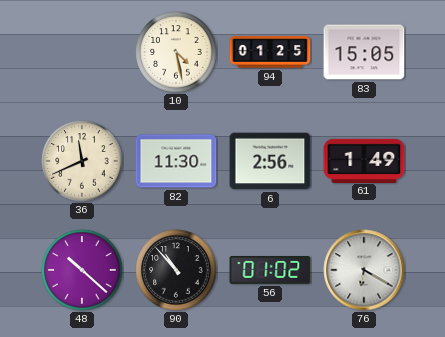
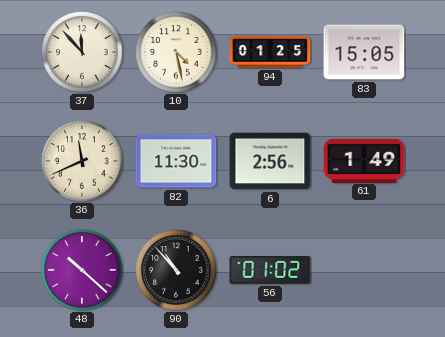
37: none -> 11:53 (82, 52)
76: 6:20 -> none (364, 270)
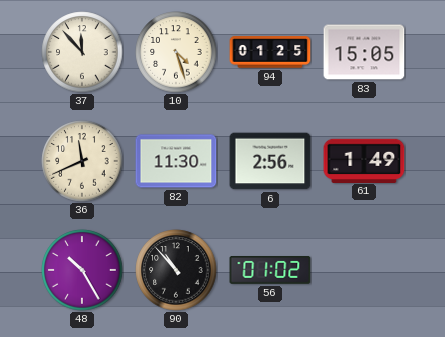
10: 4:28 -> 4:27 (176, 52)
48: 10:22 -> 10:25 (82, 270)
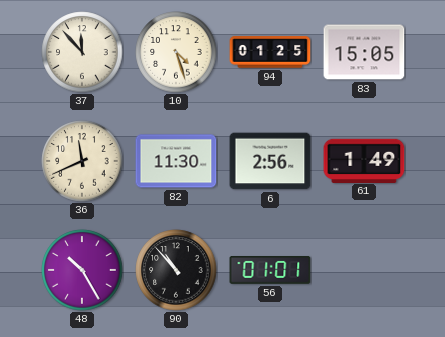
56: 01:02 -> 01:01 (270, 271)
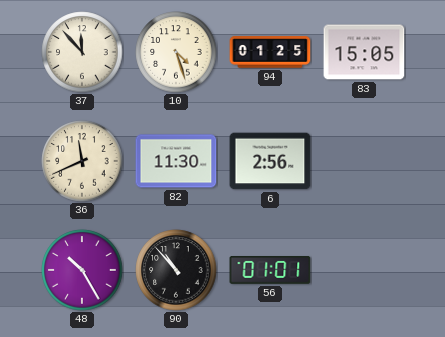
61: 1:49 -> none (364, 160)
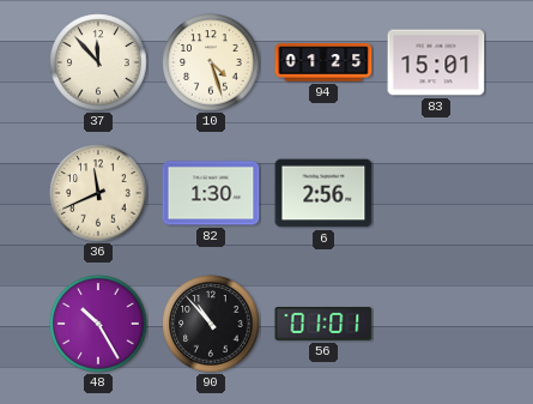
83: 15:05 -> 15:01 (436, 62)
82: 11:30 -> 1:30 (211, 193)
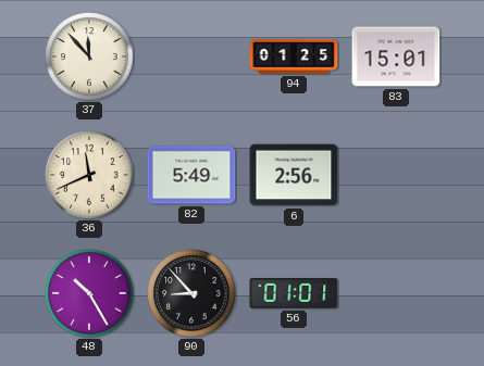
10: 4:27 -> none (211, 62)
82: 1:30 -> 5:49 (191, 175)
90: 10:53 -> 8:53 (191, 293)
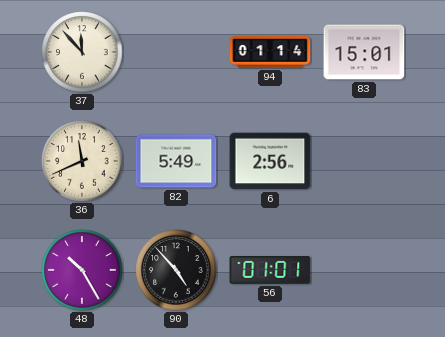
94: 01:25 -> 01:14 (270, 52)
90: 8:53 -> 4:53 (176, 270)
